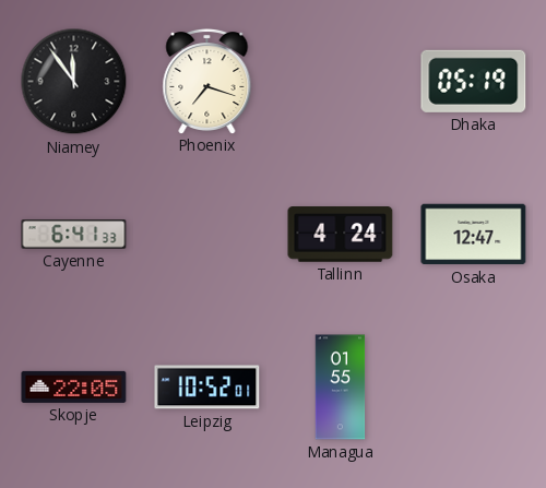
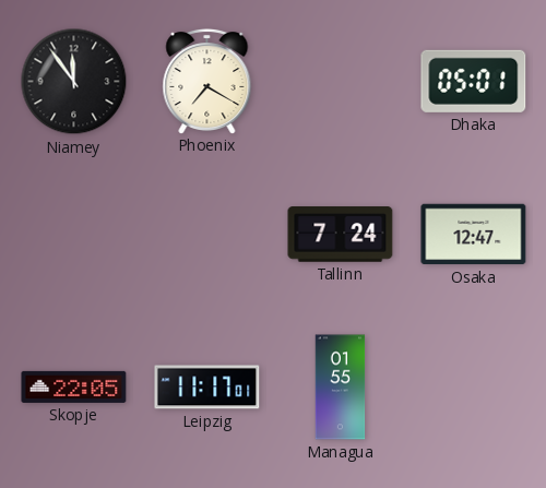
Phoenix: 7:18 -> 7:20 (207, 81)
Dhaka: 05:19 -> 05:01 (474, 81)
Cayenne: 6:41 -> none (74, 235)
Tallinn: 4:24 -> 7:24 (341, 235)
Leipzig: 10:52 -> 11:17 (207, 388)
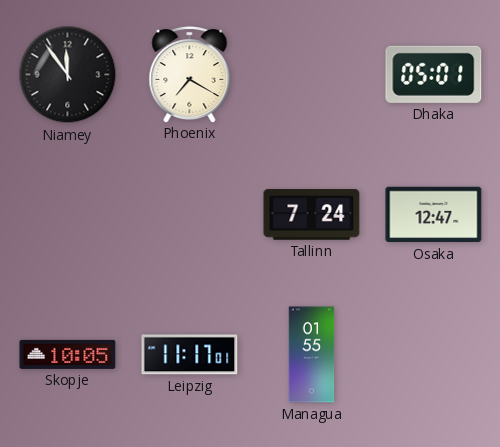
Skopje: 22:05 -> 10:05 (68, 354)
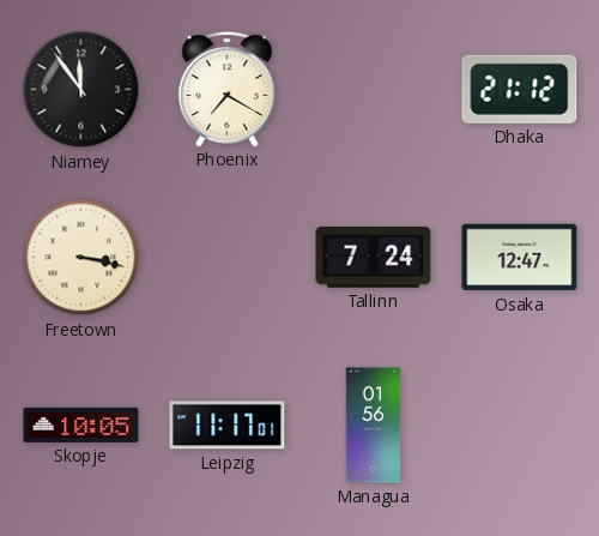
Dhaka: 05:01 -> 21:12 (520, 89)
Freetown: none -> 3:17 (81, 258)
Managua: 01:55 -> 01:56 (374, 426)
